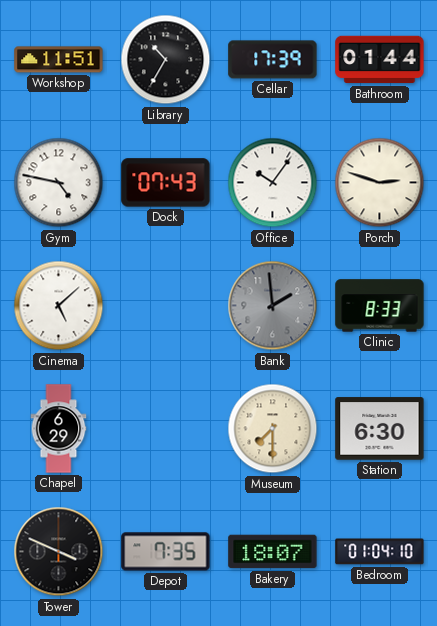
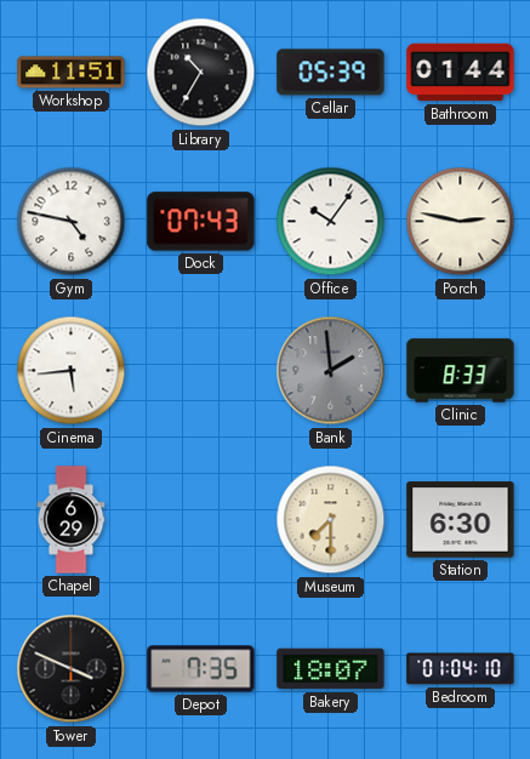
Cellar: 17:39 -> 05:39 (331, 73)
Porch: 2:48 -> 2:47 (461, 222)
Cinema: 5:08 -> 5:44 (72, 371)
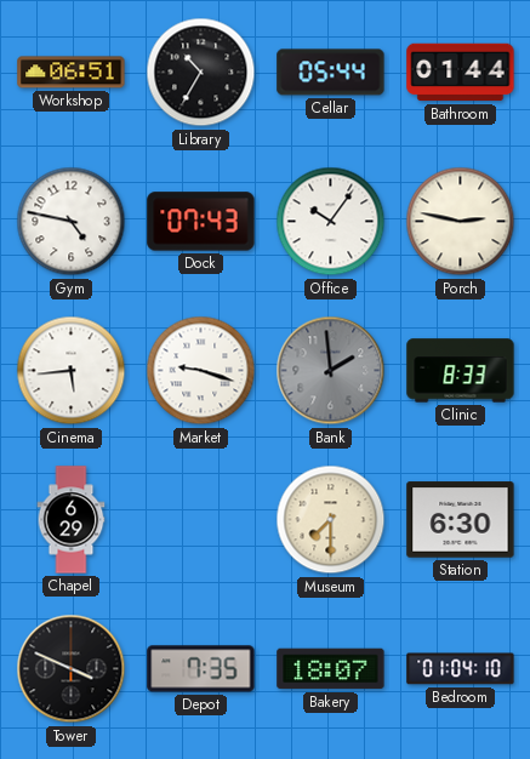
Workshop: 11:51 -> 06:51 (72, 73)
Cellar: 05:39 -> 05:44 (331, 73)
Market: none -> 9:18 (201, 371)
